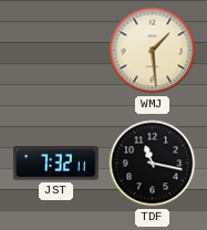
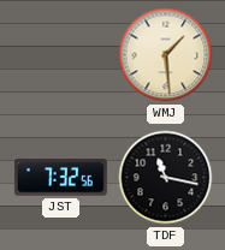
JST: 7:32:11 -> 7:32:56 (60, 178)
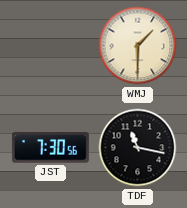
WMJ: 1:29 -> 1:30 (138, 46)
JST: 7:32 -> 7:30 (50, 148)
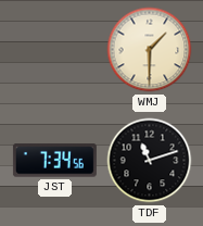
JST: 7:30 -> 7:34 (54, 161)
TDF: 11:17 -> 11:12 (150, 161)
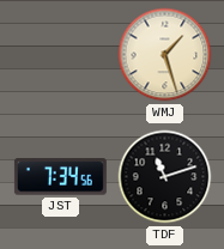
WMJ: 1:30 -> 1:27 (165, 55)
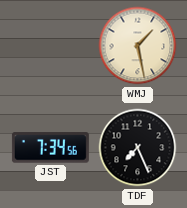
WMJ: 1:27 -> 1:28 (138, 46)
TDF: 11:12 -> 7:26 (138, 148)
